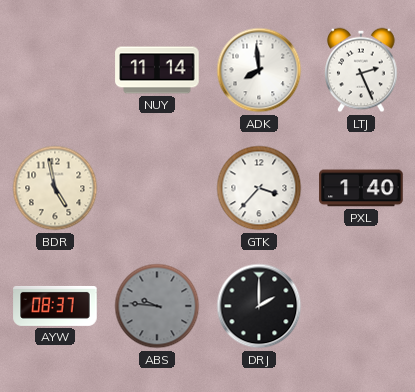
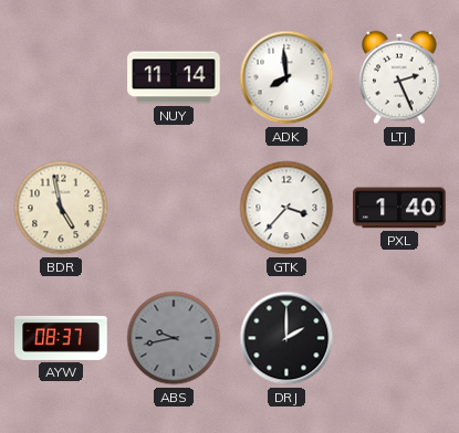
ABS: 9:46 -> 9:43 (174, 338)
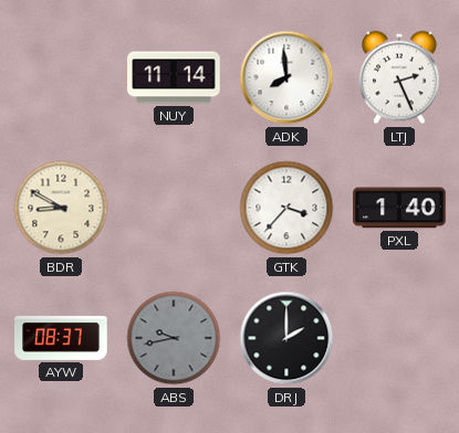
BDR: 4:58 -> 8:50 (61, 208)
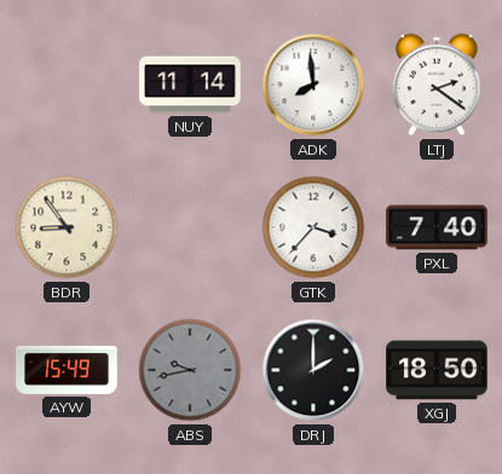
LTJ: 2:26 -> 2:21 (437, 85)
BDR: 8:50 -> 8:54 (67, 227)
PXL: 1:40 -> 7:40 (437, 227)
AYW: 08:37 -> 15:49 (67, 370)
XGJ: none -> 18:50 (437, 370)
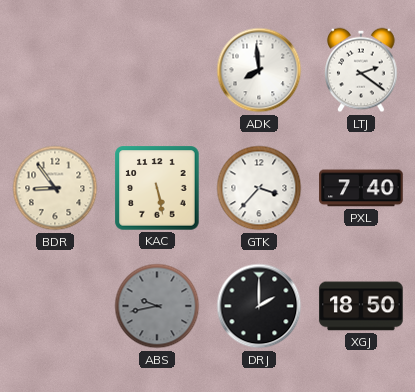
NUY: 11:14 -> none (190, 85)
KAC: none -> 5:28 (157, 188)
AYW: 15:49 -> none (67, 370)
